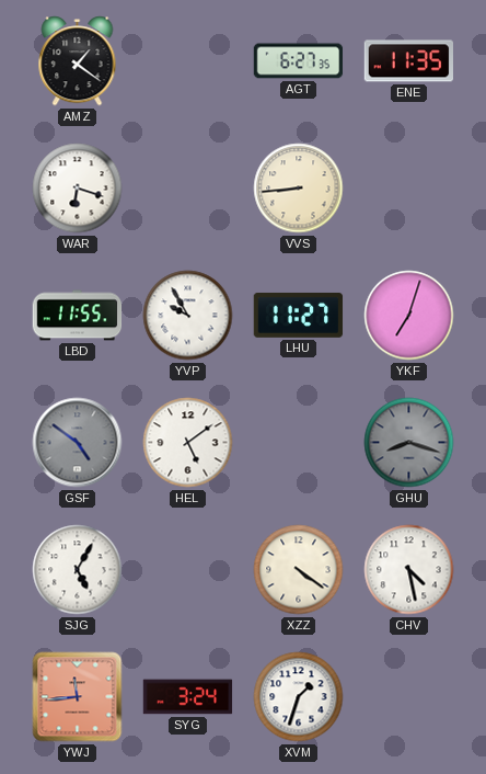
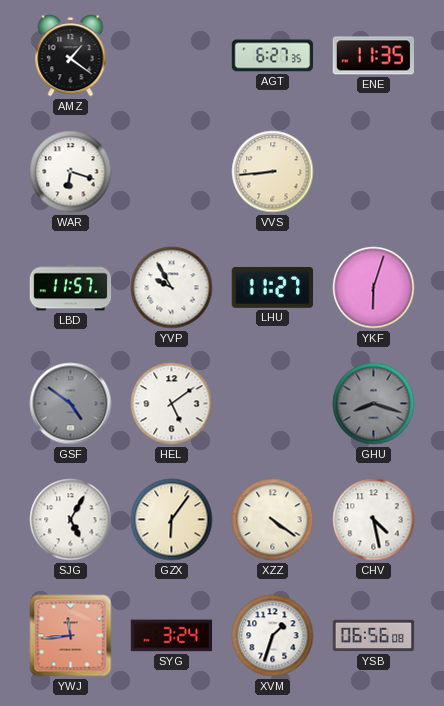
LBD: 11:55 -> 11:57 (71, 288)
YKF: 7:03 -> 6:03 (374, 288)
GZX: none -> 6:06 (172, 520)
YSB: none -> 06:56 (374, 636)
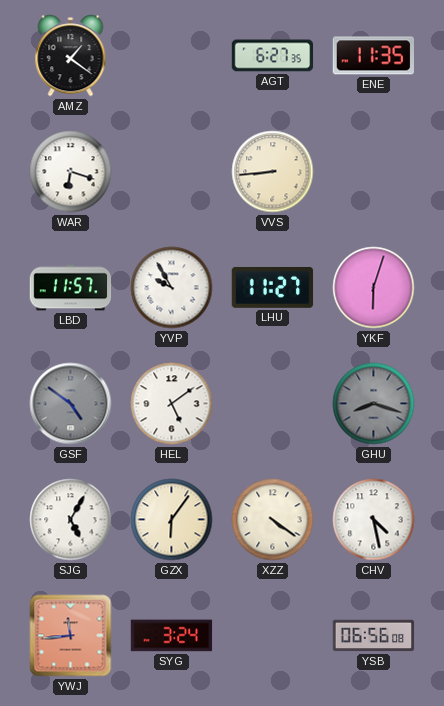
XVM: 1:33 -> none (273, 636)
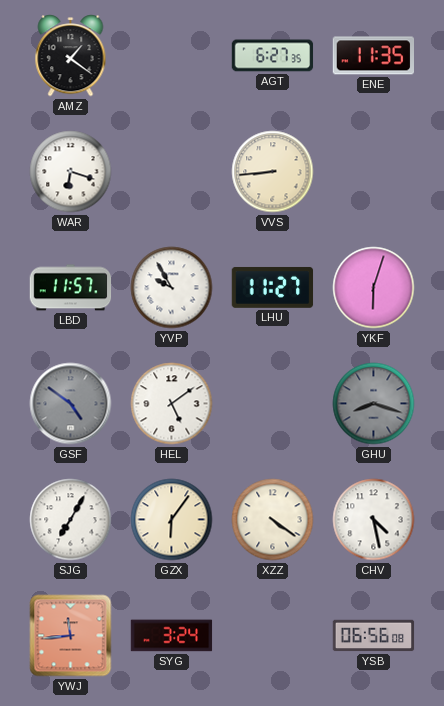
SJG: 5:05 -> 7:05 (71, 520)
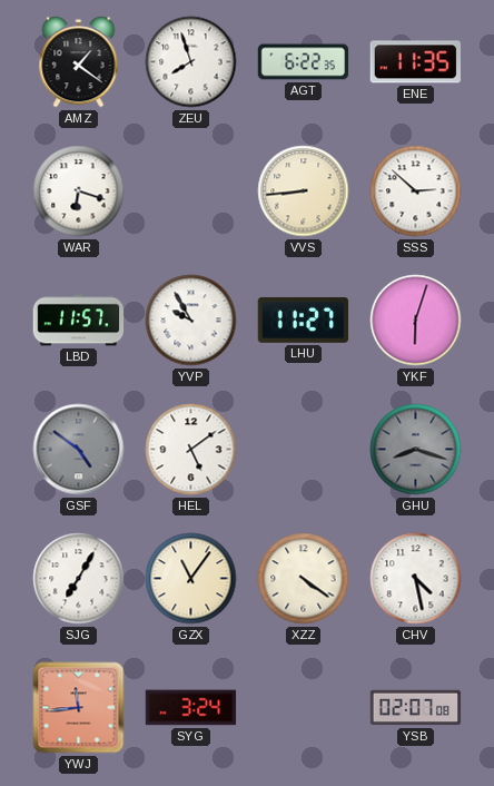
ZEU: none -> 7:57 (191, 62)
AGT: 6:27 -> 6:22 (304, 62)
SSS: none -> 2:52 (416, 191)
GZX: 6:06 -> 11:06 (191, 579)
YSB: 06:56 -> 02:07 (416, 708)
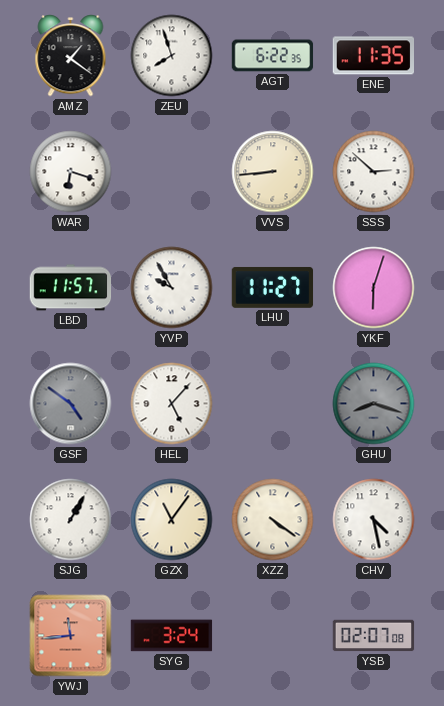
HEL: 5:09 -> 5:07 (172, 404)
SJG: 7:05 -> 1:05 (71, 520)
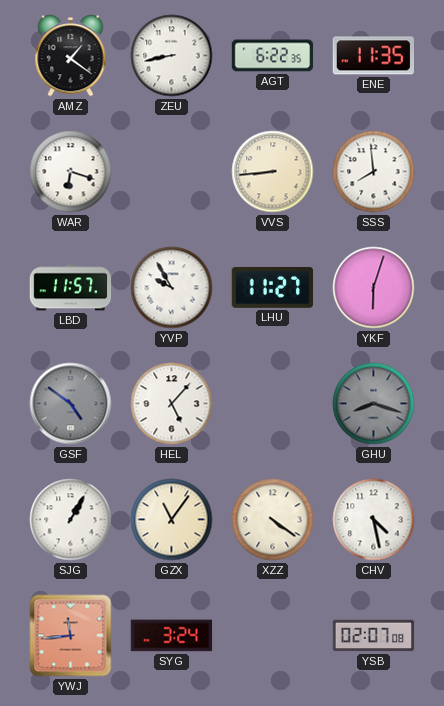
ZEU: 7:57 -> 8:43 (172, 56)
SSS: 2:52 -> 7:59 (374, 172)
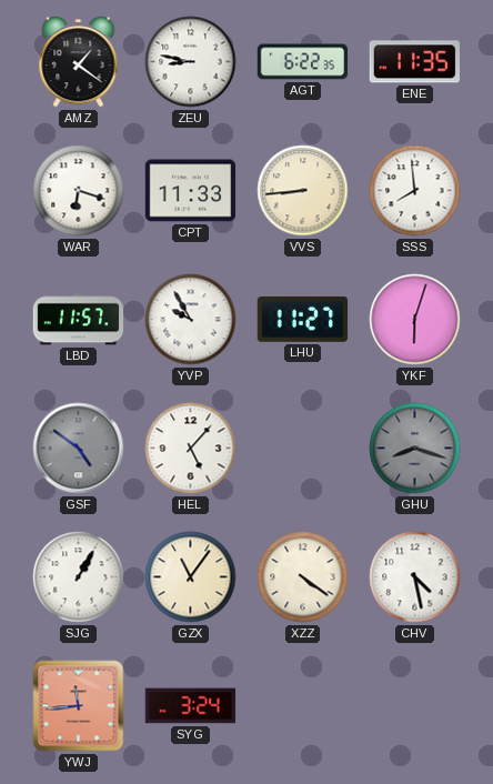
ZEU: 8:43 -> 8:47 (191, 62)
CPT: none -> 11:33 (191, 191)
YSB: 02:07 -> none (374, 636)
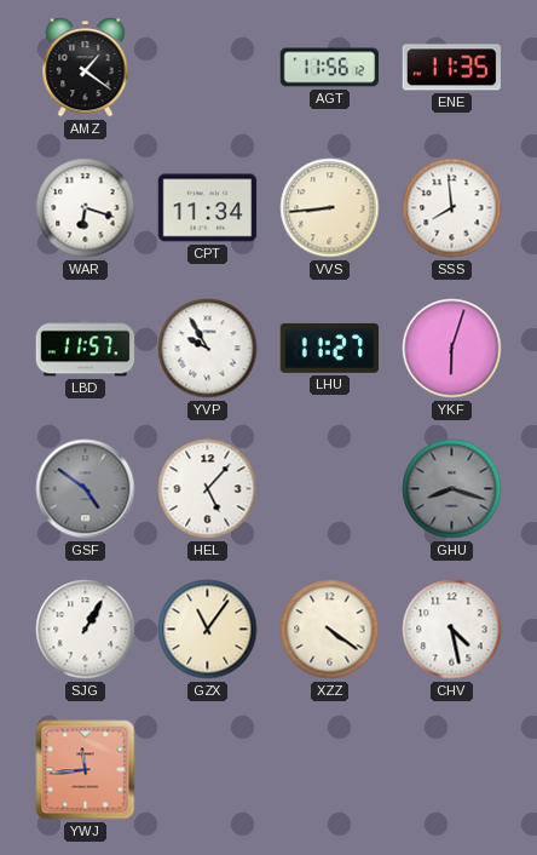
ZEU: 8:47 -> none (191, 62)
AGT: 6:22 -> 11:56 (330, 68)
CPT: 11:33 -> 11:34 (208, 208)
SYG: 3:24 -> none (191, 706)
